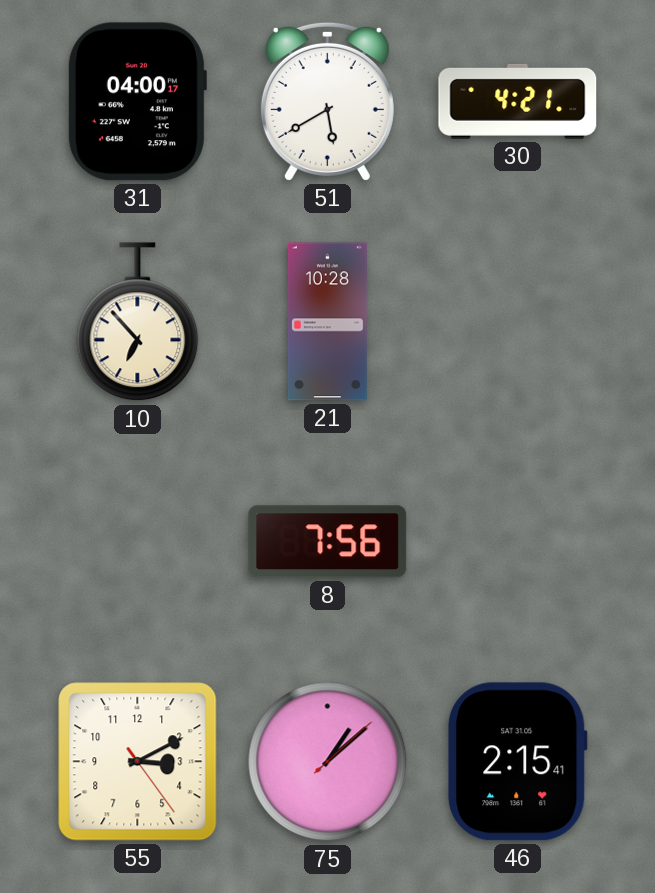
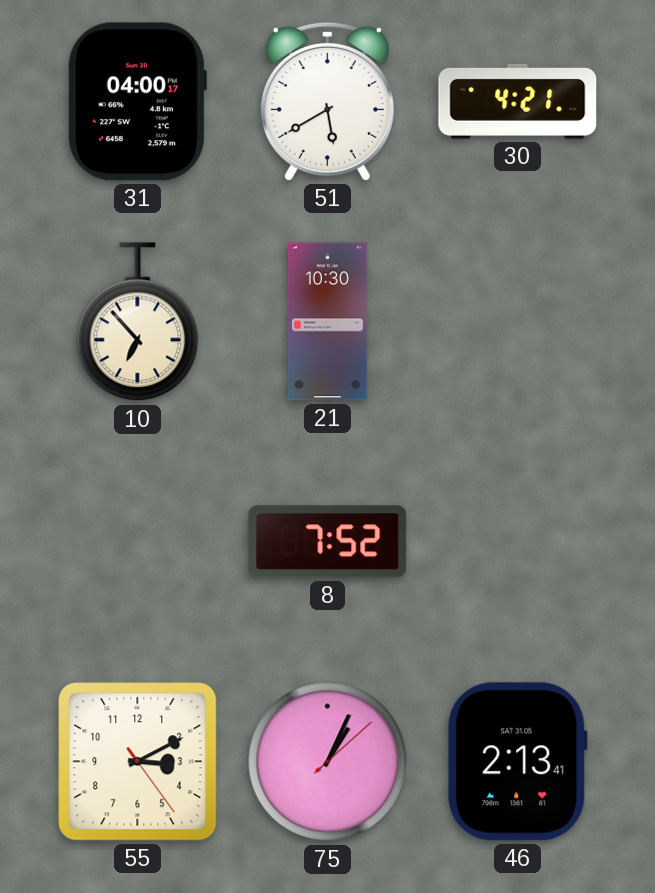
21: 10:28 -> 10:30 (327, 322)
8: 7:56 -> 7:52 (328, 542)
75: 1:08 -> 1:04 (328, 762)
46: 2:15 -> 2:13 (518, 762)
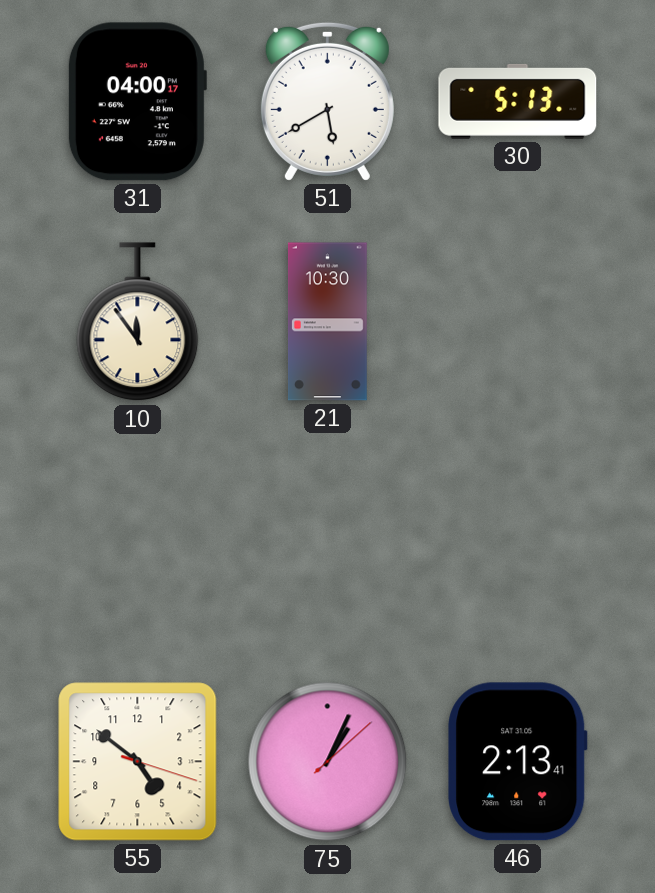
30: 4:21 -> 5:13 (518, 101)
10: 6:53 -> 11:54 (138, 322)
8: 7:52 -> none (328, 542)
55: 3:10 -> 4:51 (138, 762)
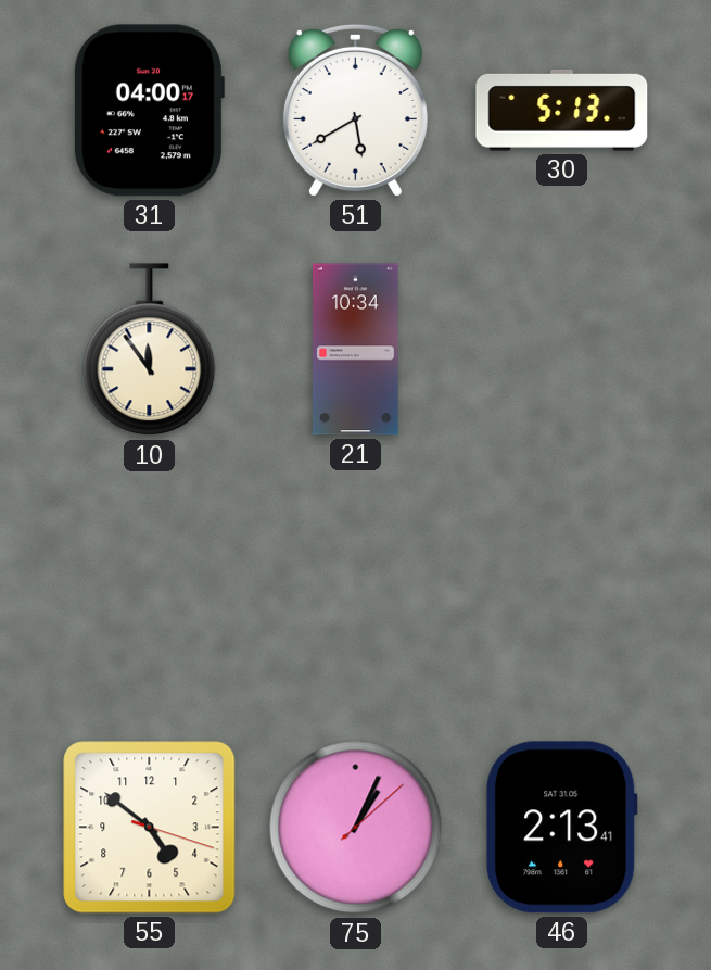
21: 10:30 -> 10:34 (355, 350)
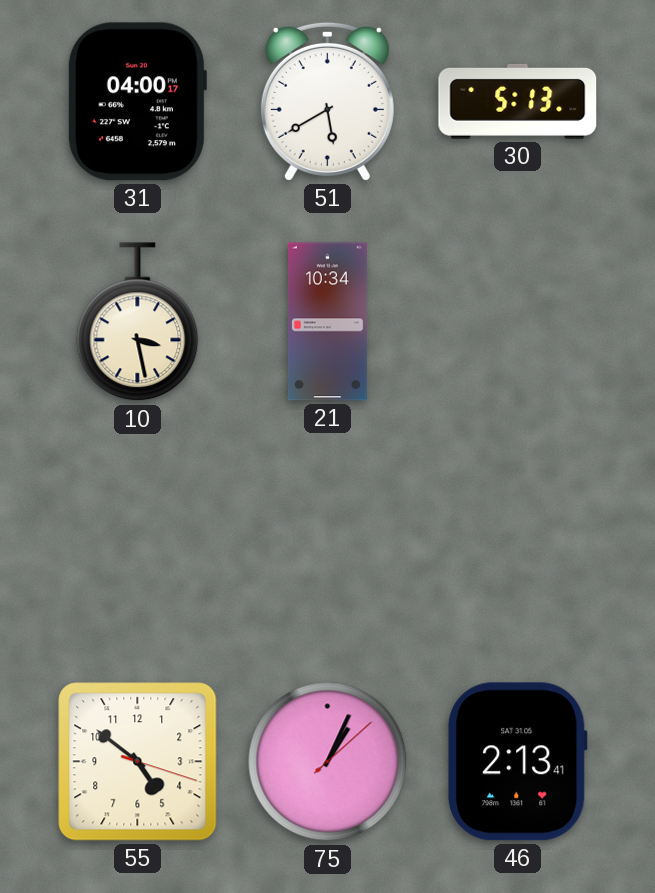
10: 11:54 -> 3:28 (138, 322)
